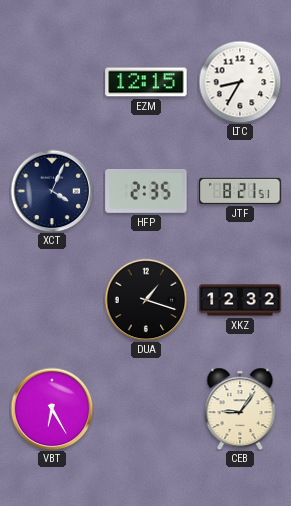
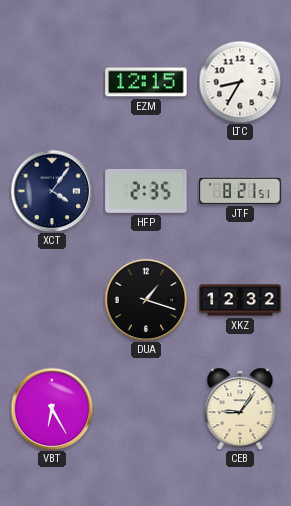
XCT: 4:04 -> 4:06 (52, 191)
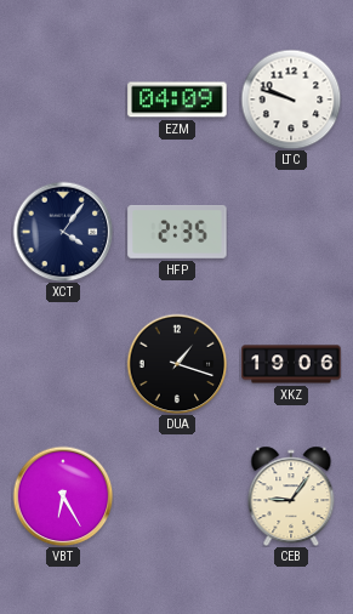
EZM: 12:15 -> 04:09 (177, 100)
LTC: 8:35 -> 9:48 (291, 100)
JTF: 8:21 -> none (240, 191)
XKZ: 12:32 -> 19:06 (291, 364)
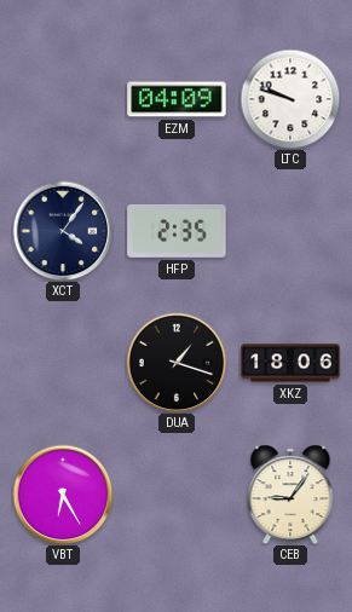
XKZ: 19:06 -> 18:06 (290, 363)
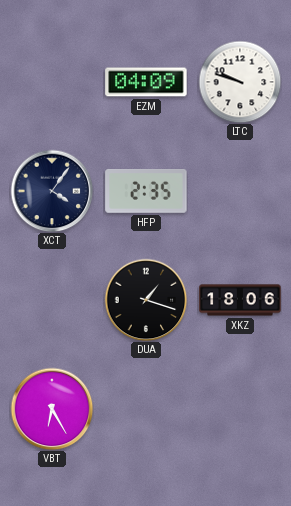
CEB: 9:06 -> none (290, 495)
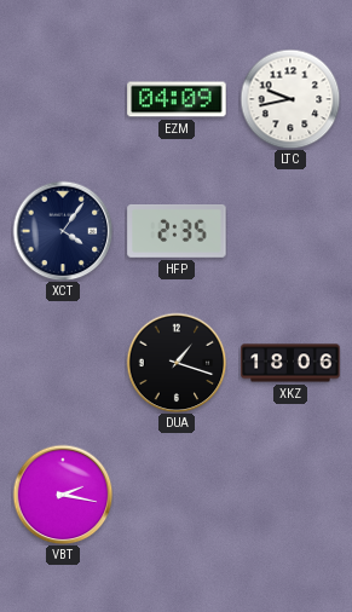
LTC: 9:48 -> 9:43 (290, 99)
VBT: 6:25 -> 2:17 (63, 495)
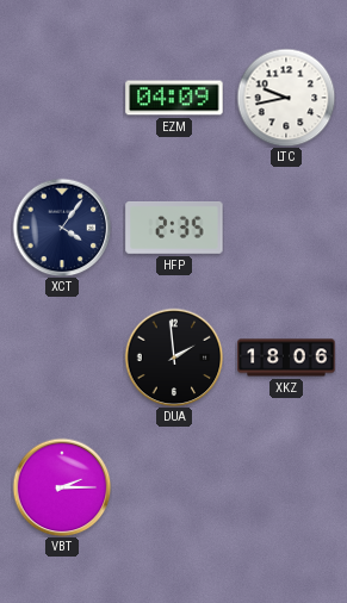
DUA: 1:18 -> 1:59 (174, 358)
VBT: 2:17 -> 2:15 (62, 487)
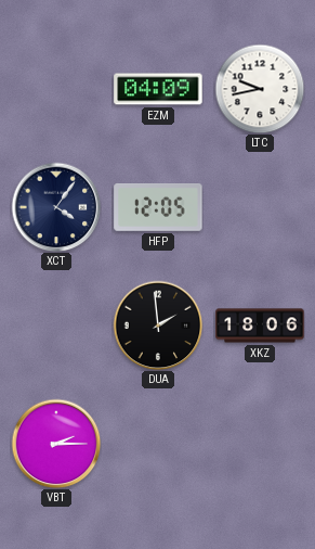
HFP: 2:35 -> 12:05 (158, 208)
